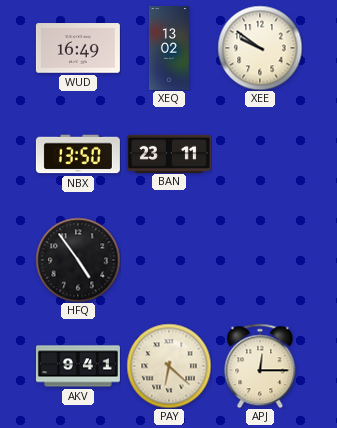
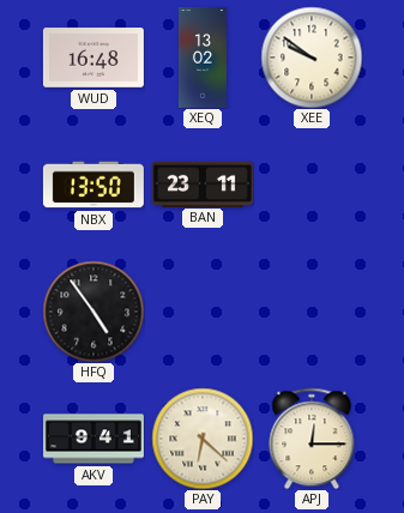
WUD: 16:49 -> 16:48 (94, 58)
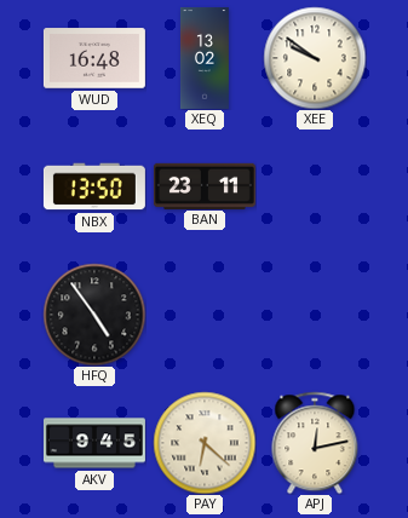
AKV: 9:41 -> 9:45 (94, 443)
APJ: 12:15 -> 12:13 (315, 443)
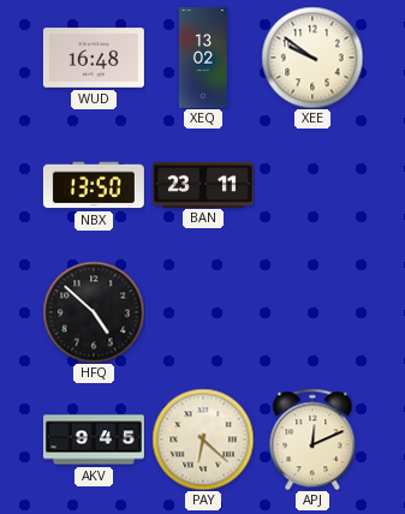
HFQ: 4:54 -> 4:52 (94, 312)
APJ: 12:13 -> 12:11 (312, 440)
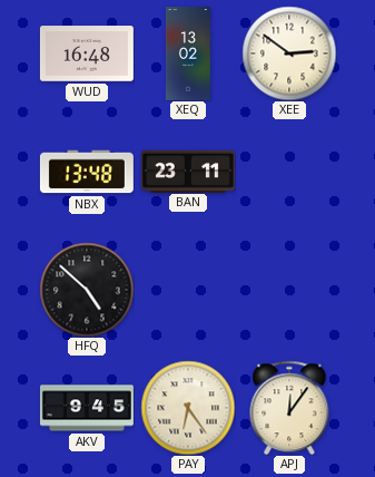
XEE: 9:51 -> 2:51 (289, 53)
NBX: 13:50 -> 13:48 (87, 172)
PAY: 6:22 -> 6:24 (188, 408)
APJ: 12:11 -> 12:06 (289, 408)
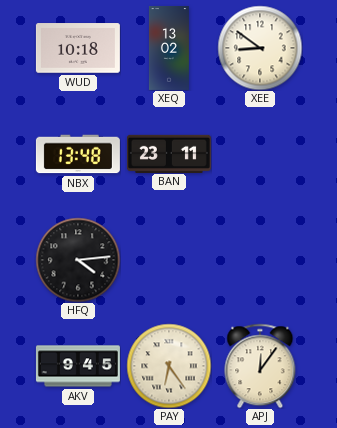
WUD: 16:48 -> 10:18 (78, 48)
XEE: 2:51 -> 8:51 (260, 48)
HFQ: 4:52 -> 4:14 (78, 260)
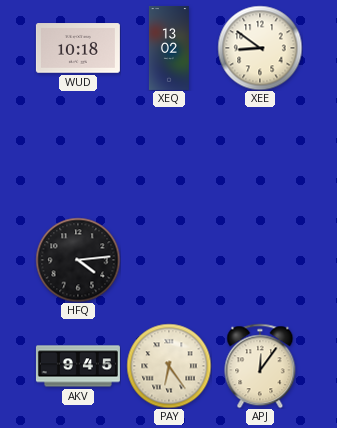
NBX: 13:48 -> none (78, 154)
BAN: 23:11 -> none (169, 153)
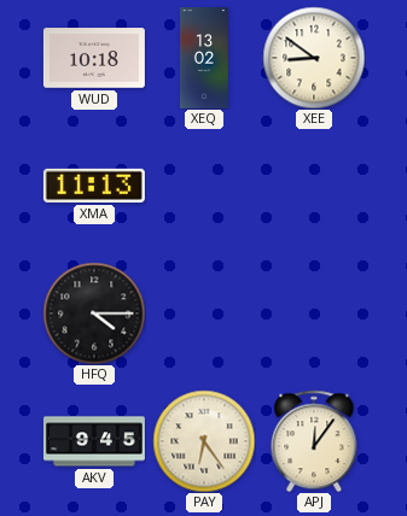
XMA: none -> 11:13 (94, 186)
HFQ: 4:14 -> 4:15 (94, 313)
